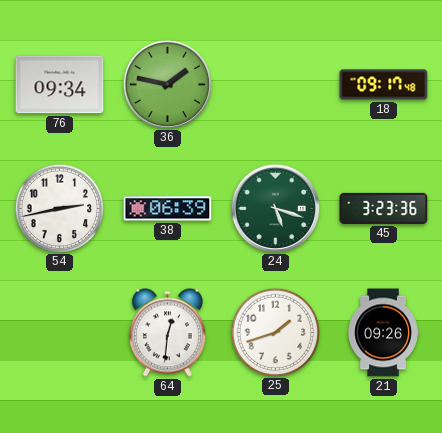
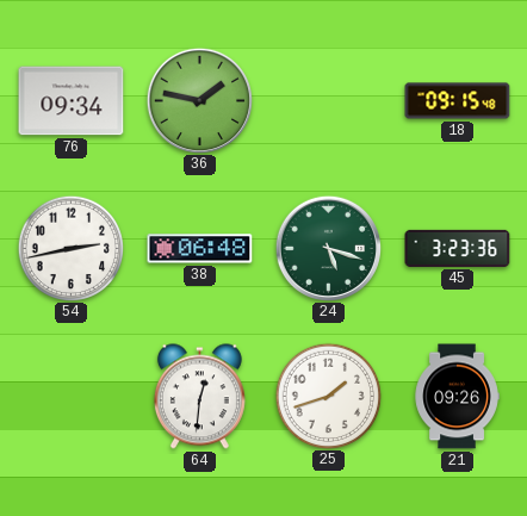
18: 09:17 -> 09:15 (458, 101)
38: 06:39 -> 06:48 (200, 249)
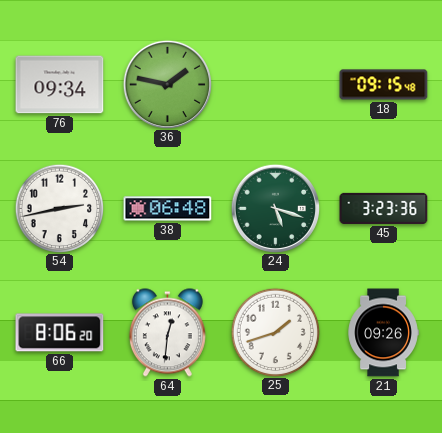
66: none -> 8:06 (60, 333)
